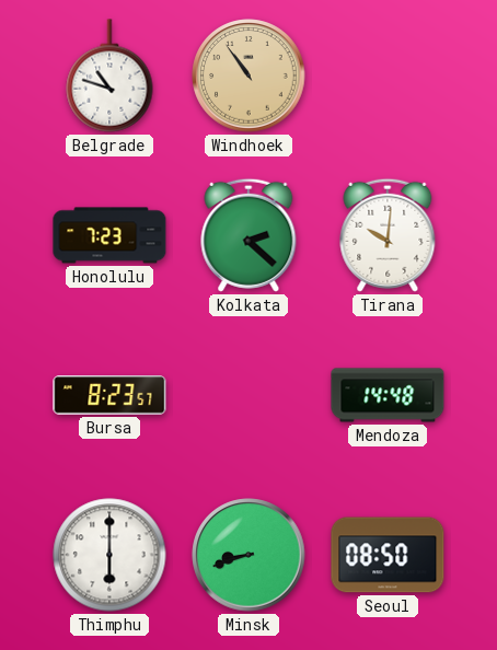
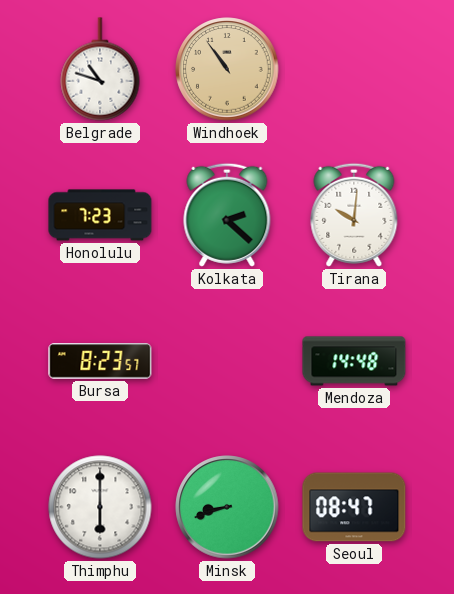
Seoul: 08:50 -> 08:47 (354, 507)
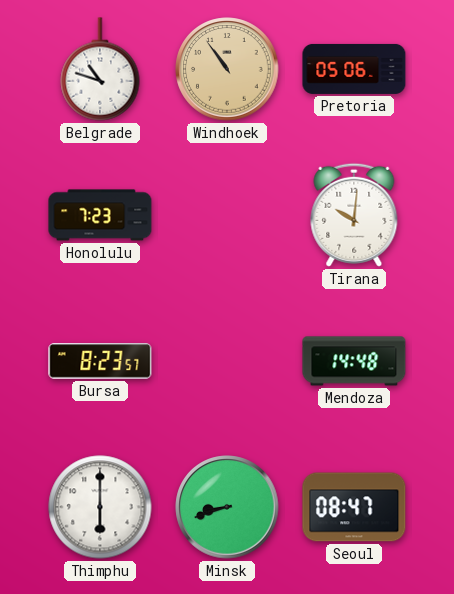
Pretoria: none -> 05:06 (354, 69)
Kolkata: 2:22 -> none (227, 215)
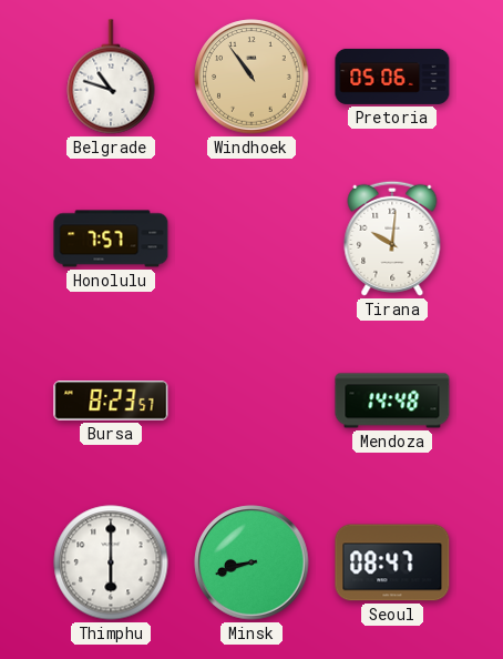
Honolulu: 7:23 -> 7:57 (111, 239)
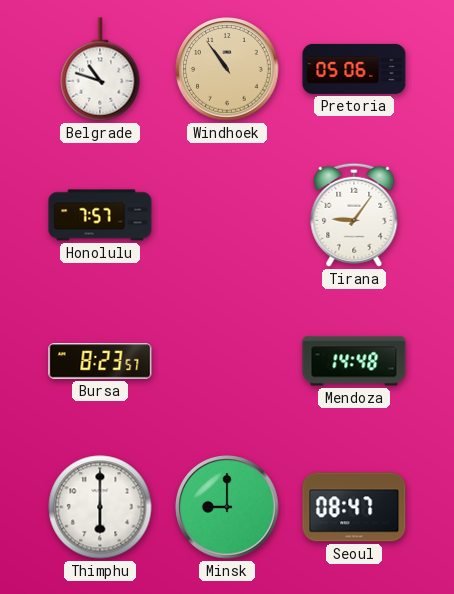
Tirana: 10:01 -> 9:06 (354, 215)
Minsk: 8:42 -> 9:00 (227, 507)
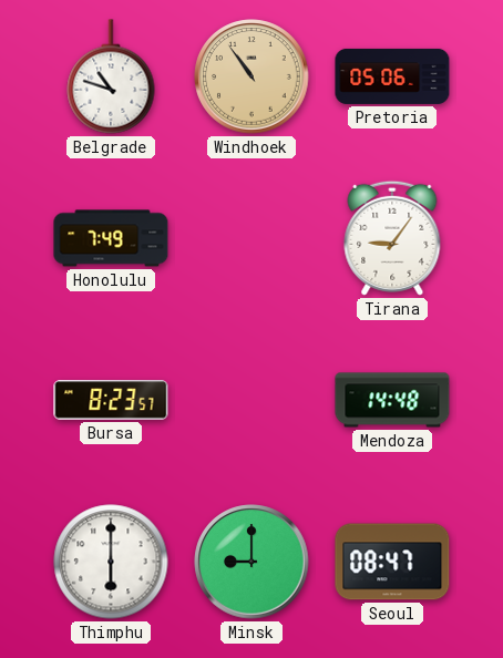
Honolulu: 7:57 -> 7:49 (111, 238)
